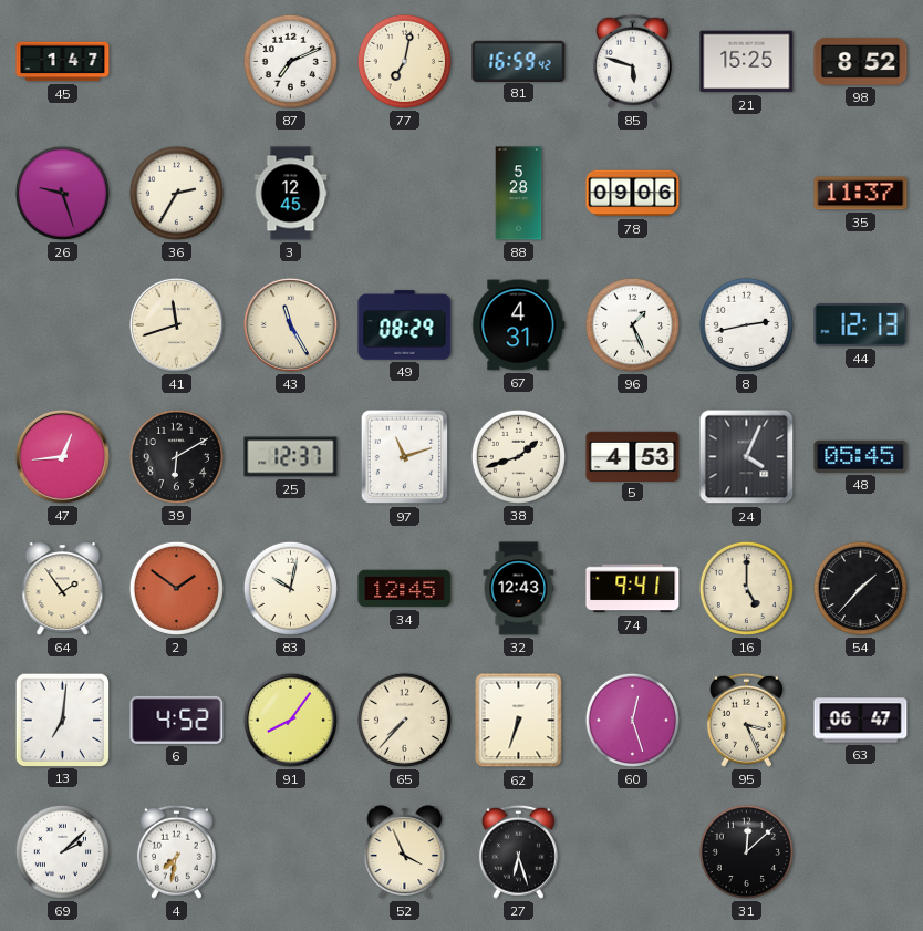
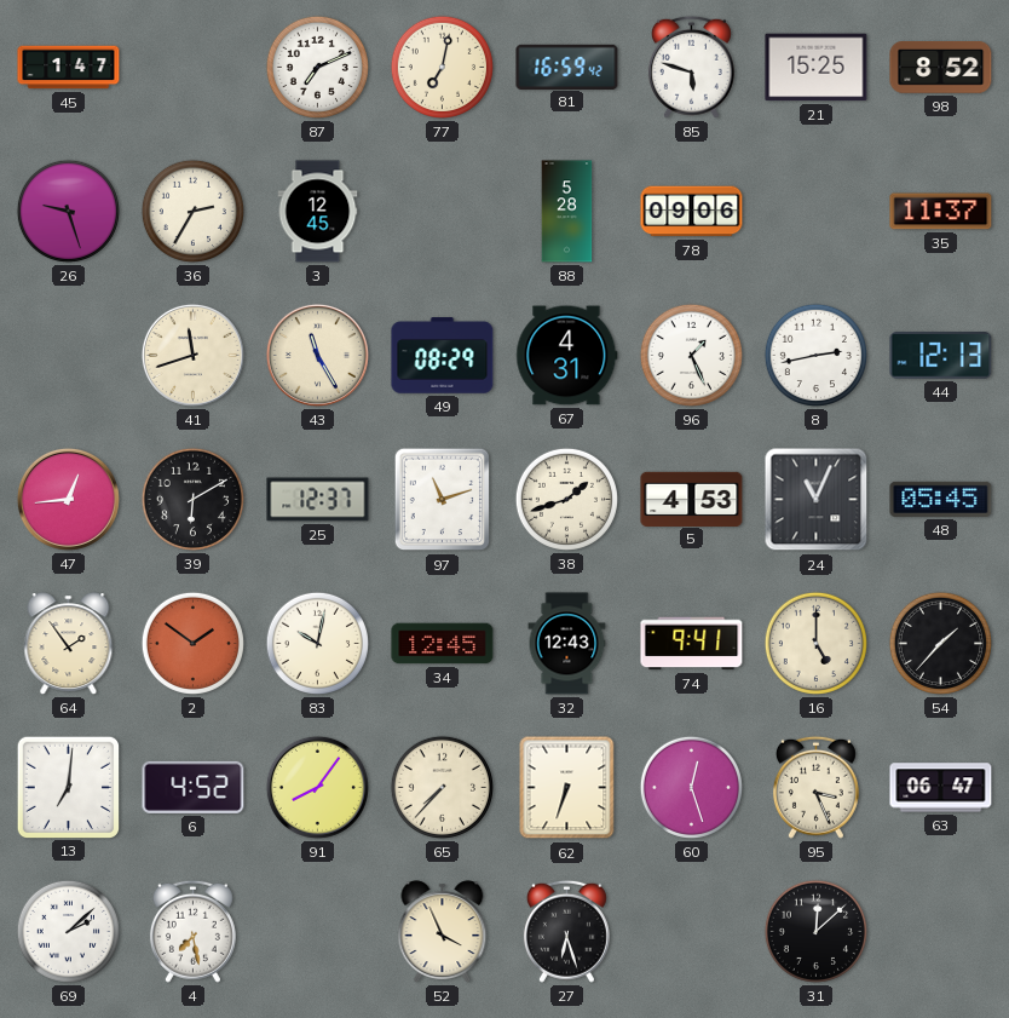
24: 4:04 -> 11:04 (817, 500)
4: 7:32 -> 7:28 (192, 931)
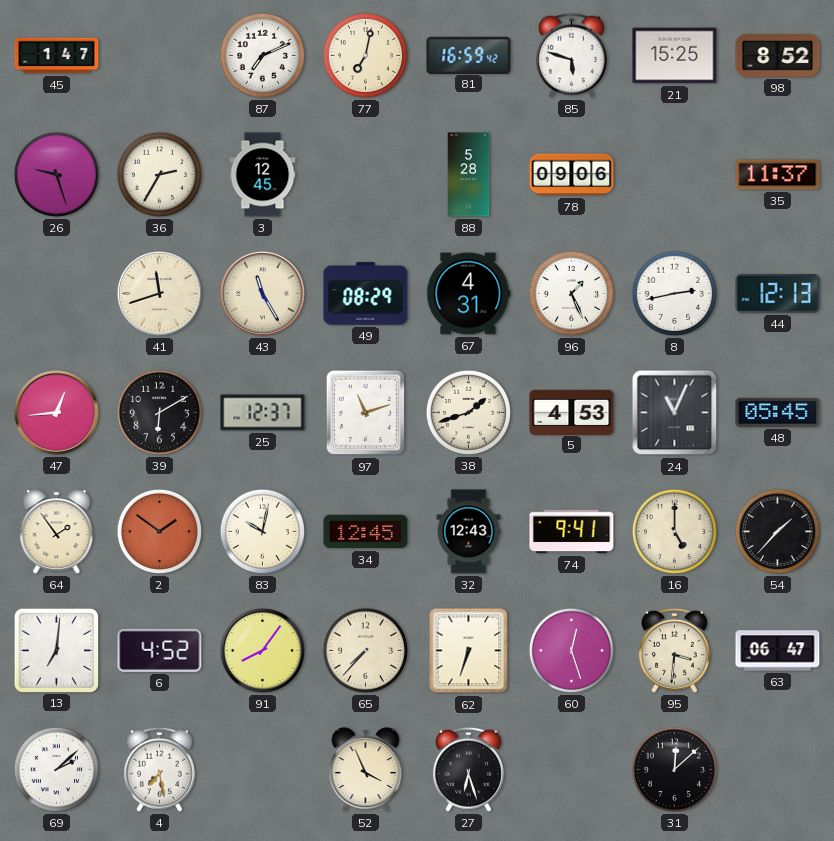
95: 3:26 -> 3:31 (674, 650)
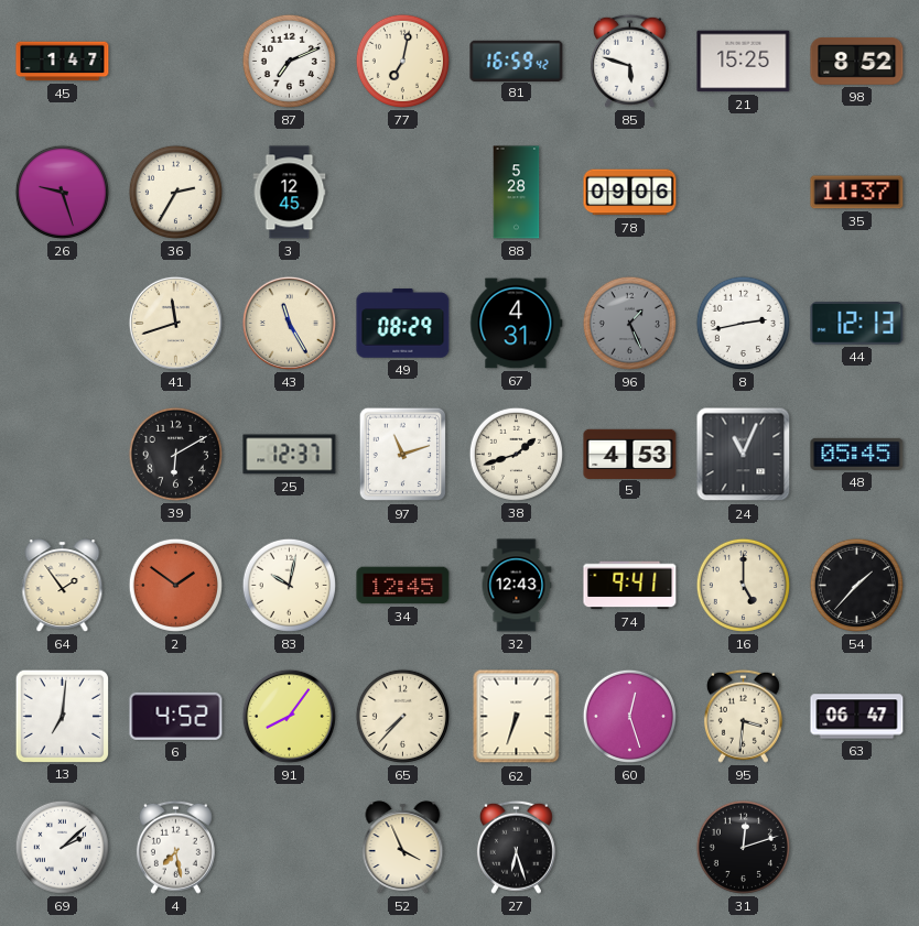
96 dial: white -> grey (629, 323)
47: 12:44 -> none (56, 412)
31: 12:08 -> 12:12 (743, 847)
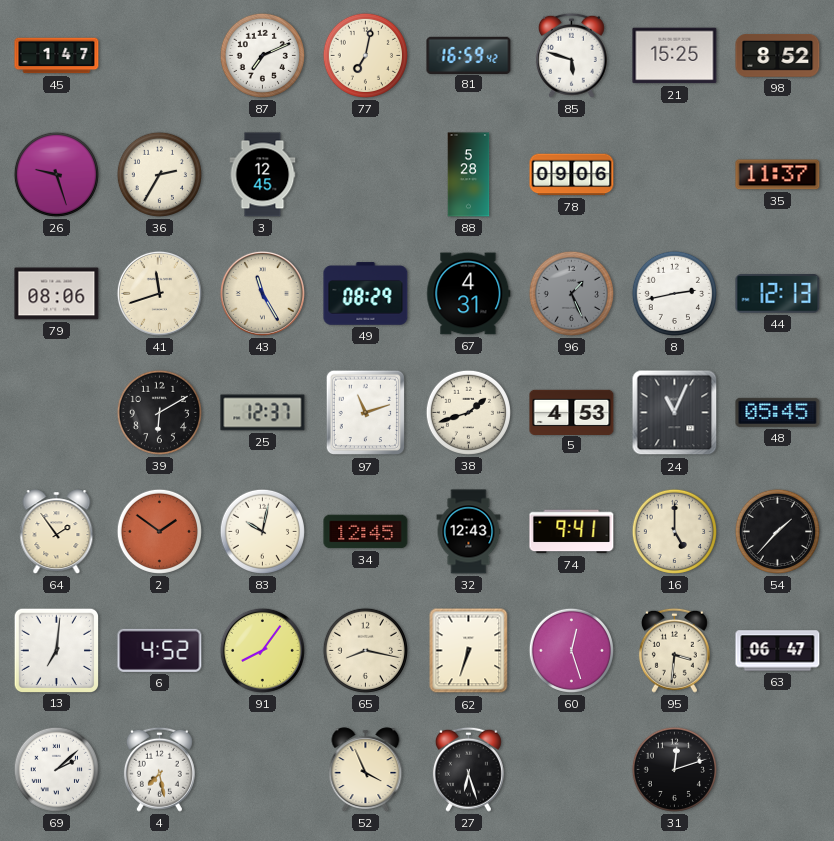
79: none -> 08:06 (57, 294)
65: 7:37 -> 8:17 (365, 650)
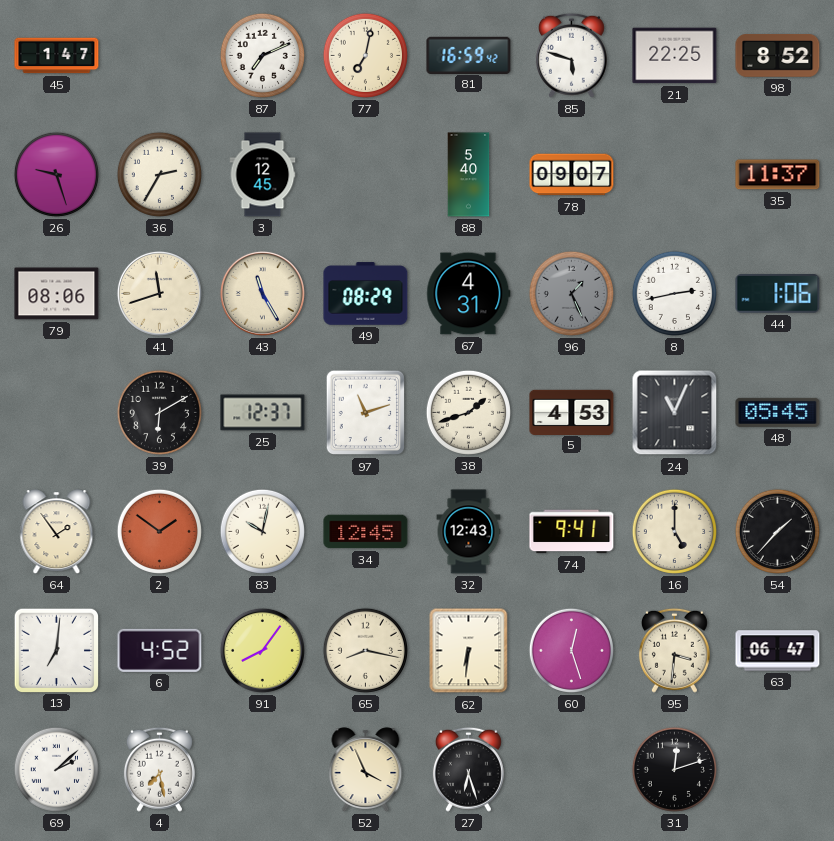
21: 15:25 -> 22:25 (675, 56)
88: 5:28 -> 5:40 (469, 175)
78: 09:06 -> 09:07 (572, 175)
44: 12:13 -> 1:06 (778, 294)
62: 6:33 -> 6:31 (469, 651)
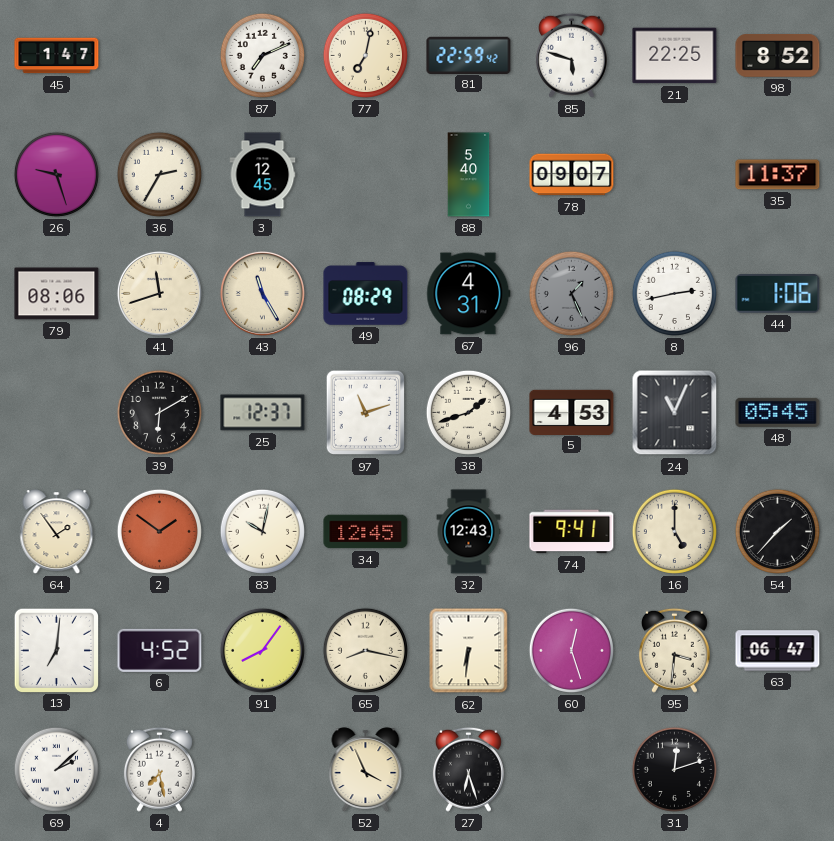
81: 16:59 -> 22:59 (469, 55)
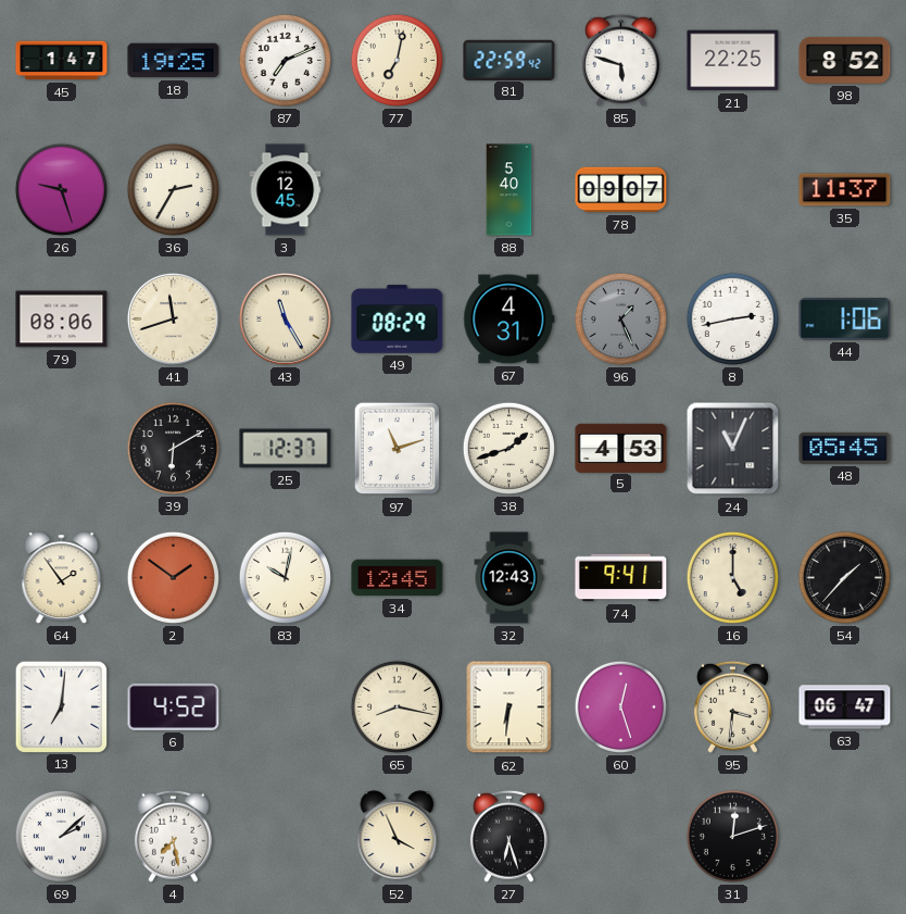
18: none -> 19:25 (174, 61)
91: 8:06 -> none (262, 650)
